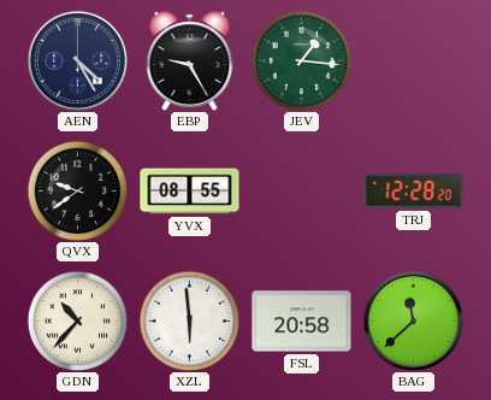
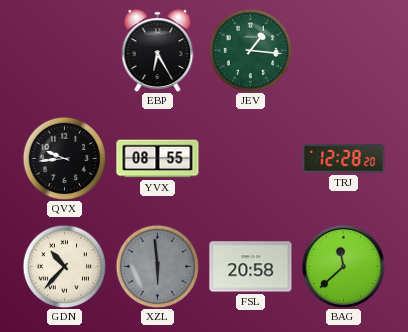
AEN: 4:25 -> none (77, 60)
EBP: 9:25 -> 6:25 (158, 51)
QVX: 9:39 -> 9:44 (64, 158)
XZL dial: white -> grey (157, 266)
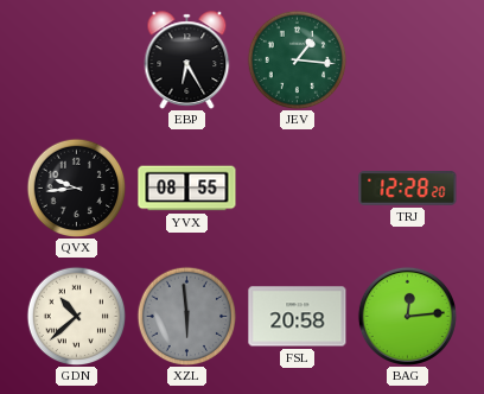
GDN: 10:37 -> 10:38 (76, 316)
BAG: 11:38 -> 12:14 (407, 316)
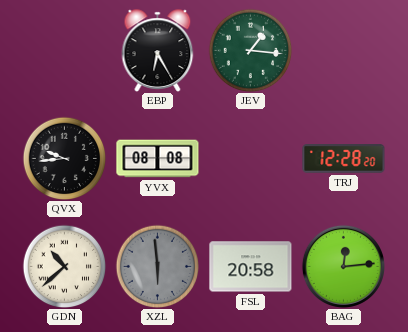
YVX: 08:55 -> 08:08 (158, 159)
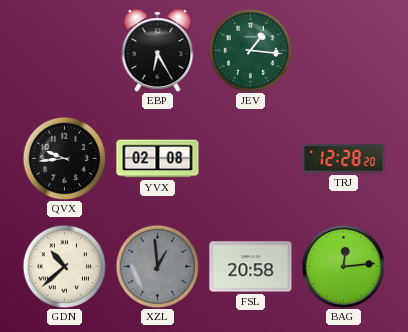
YVX: 08:08 -> 02:08 (158, 159)
XZL: 5:59 -> 12:59 (157, 266)
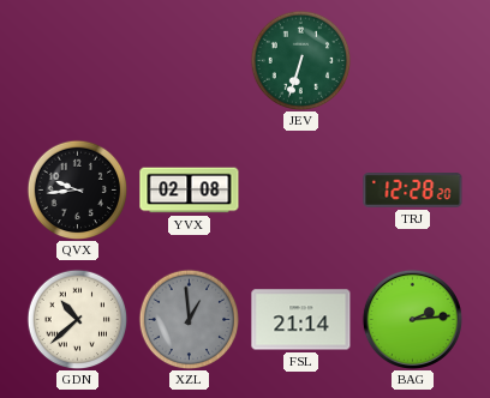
EBP: 6:25 -> none (158, 51)
JEV: 1:16 -> 6:33 (300, 60)
FSL: 20:58 -> 21:14 (301, 320)
BAG: 12:14 -> 2:14 (412, 319)
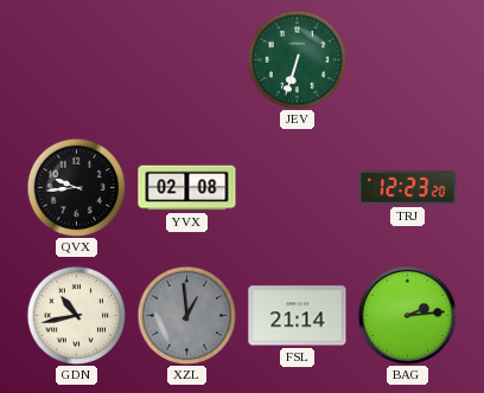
TRJ: 12:28 -> 12:23 (408, 188)
GDN: 10:38 -> 10:43 (76, 315)
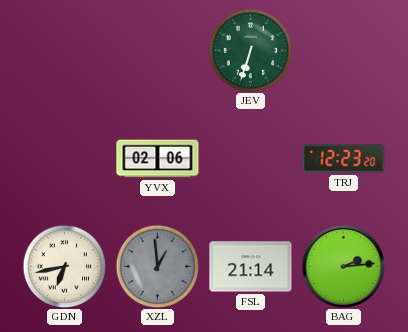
QVX: 9:44 -> none (76, 187)
YVX: 02:08 -> 02:06 (158, 159)
GDN: 10:43 -> 6:43 (64, 266)
